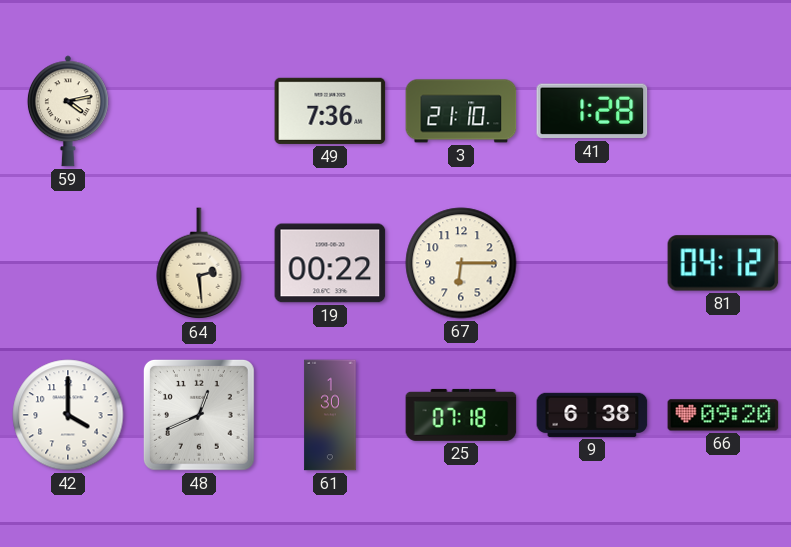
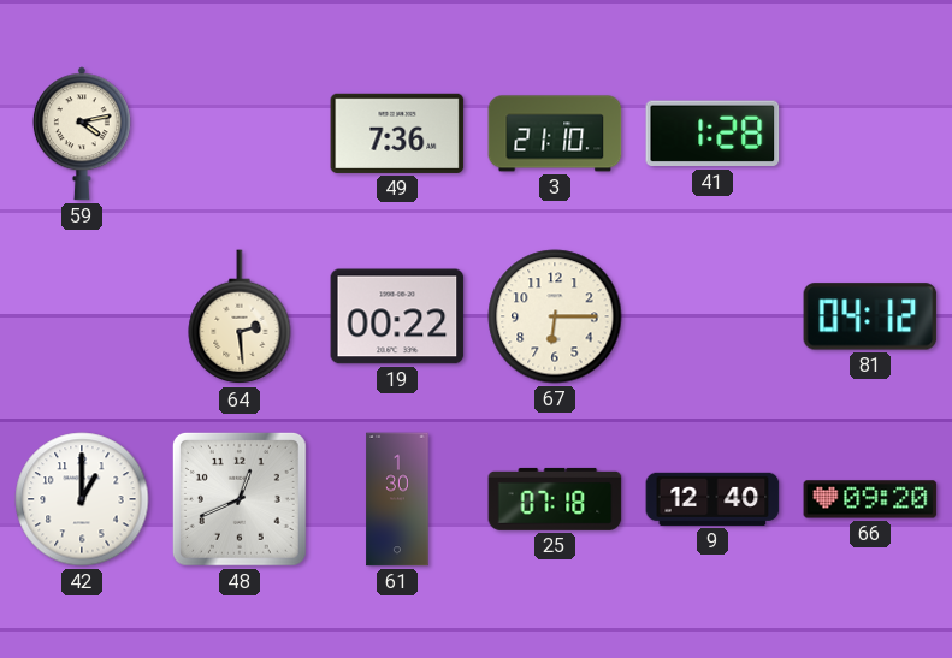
42: 4:00 -> 1:00 (82, 499)
9: 6:38 -> 12:40 (712, 499)
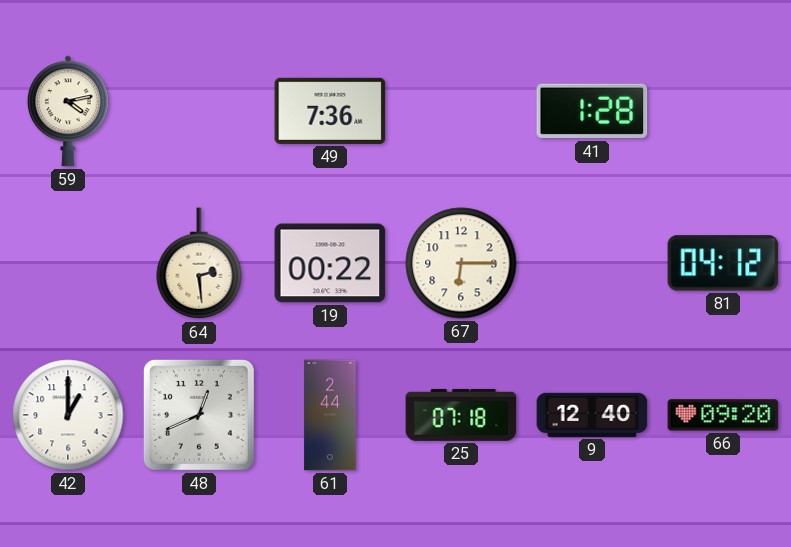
3: 21:10 -> none (555, 134)
61: 1:30 -> 2:44 (330, 415)
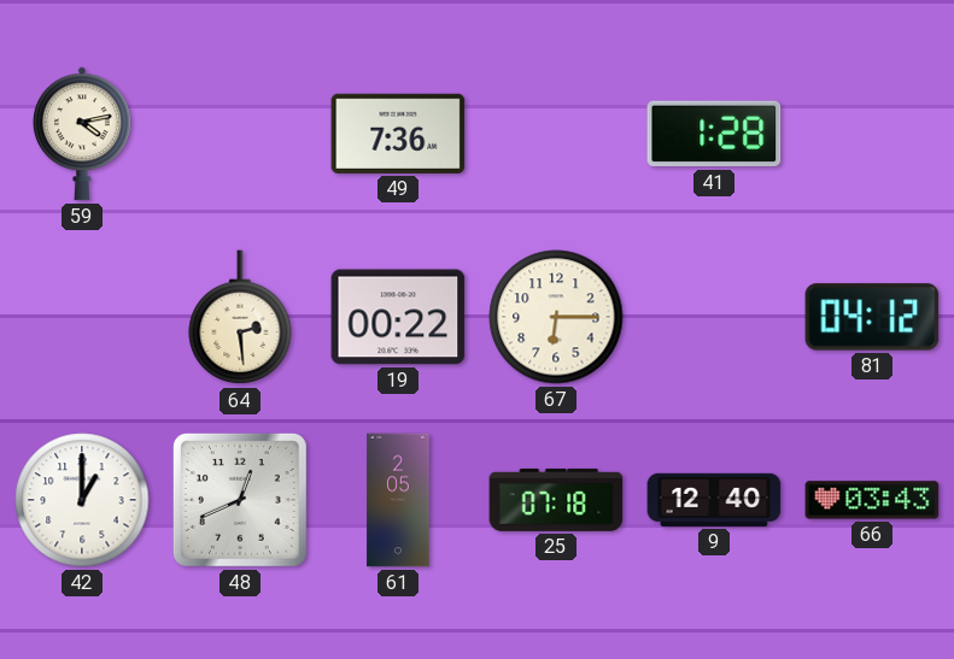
61: 2:44 -> 2:05 (398, 500)
66: 09:20 -> 03:43 (872, 500)
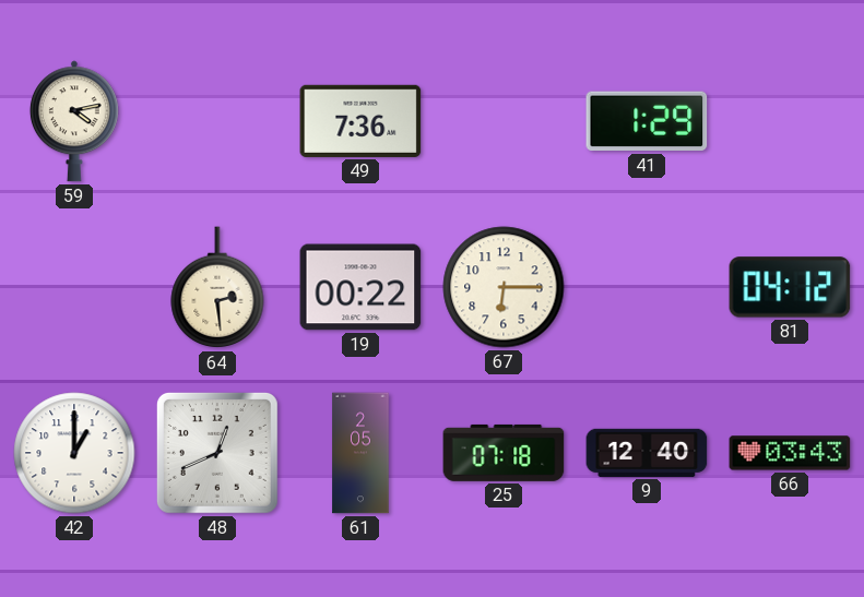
41: 1:28 -> 1:29 (647, 121)
